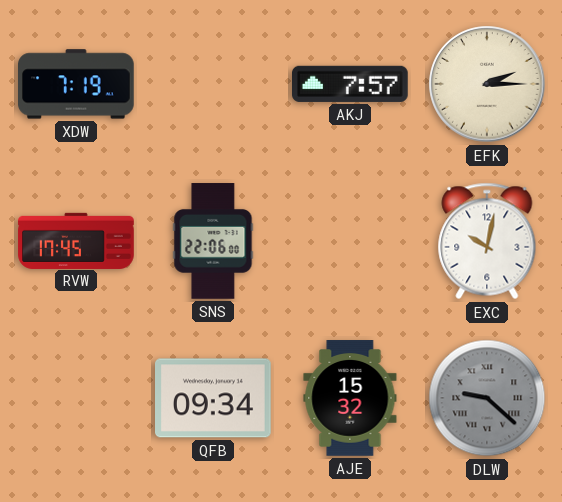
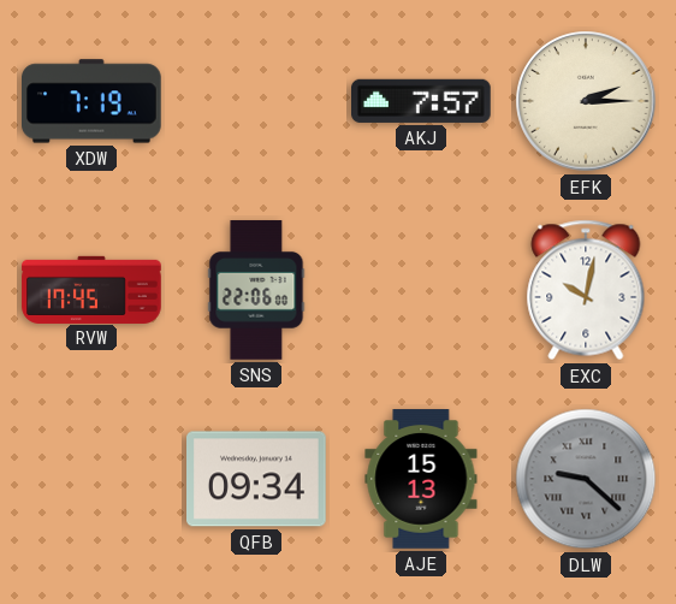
AJE: 15:32 -> 15:13 (421, 479)
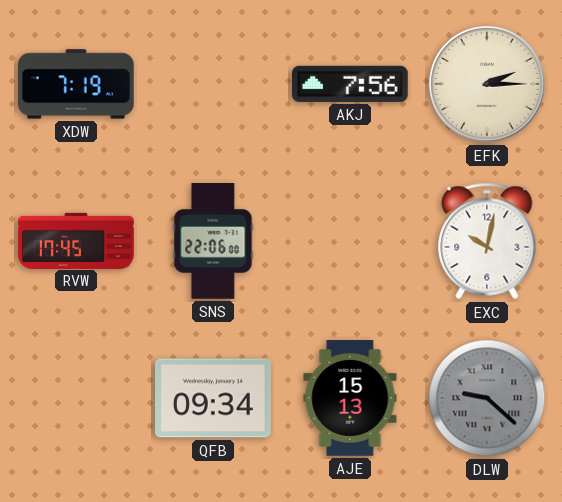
AKJ: 7:57 -> 7:56 (351, 84)
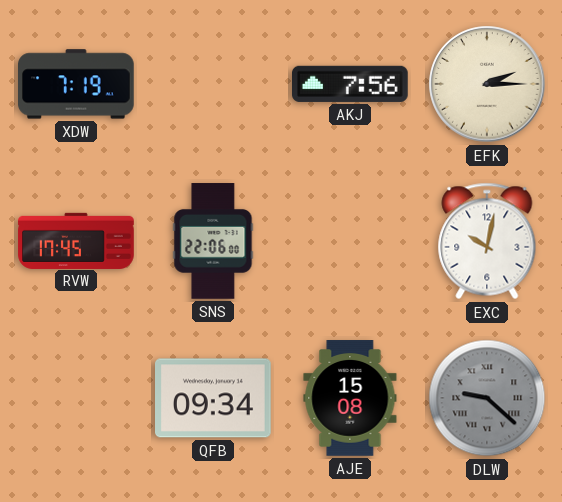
AJE: 15:13 -> 15:08 (350, 398)
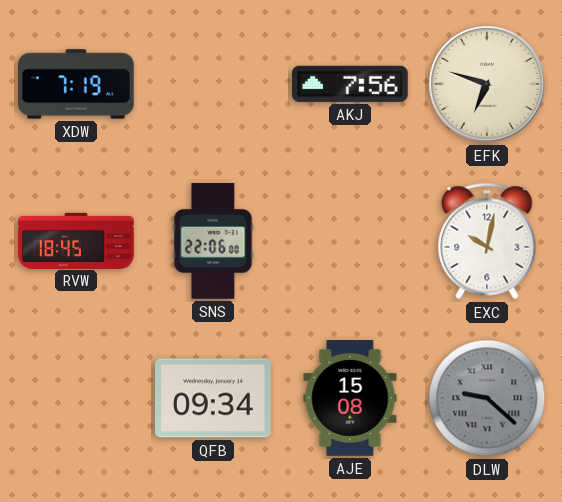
EFK: 2:15 -> 6:48 (487, 84)
RVW: 17:45 -> 18:45 (76, 240)
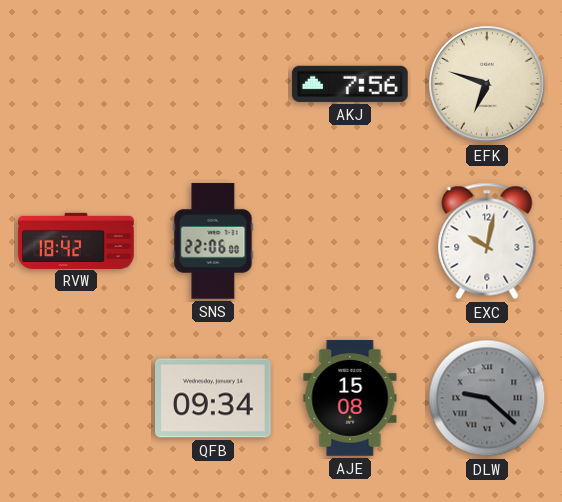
XDW: 7:19 -> none (77, 84)
RVW: 18:45 -> 18:42 (76, 240)
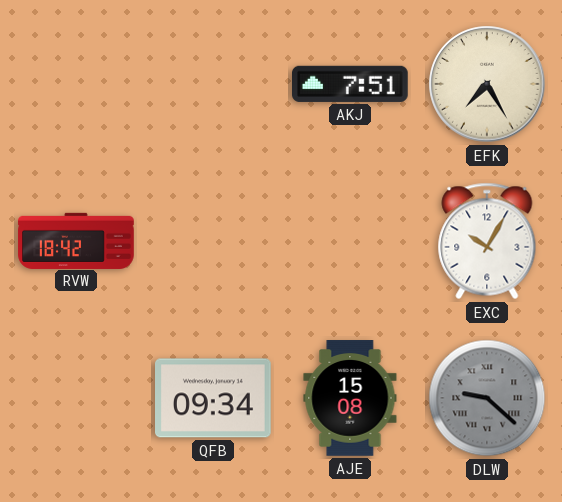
AKJ: 7:56 -> 7:51 (351, 84)
EFK: 6:48 -> 7:25 (487, 84)
SNS: 22:06 -> none (213, 241)
EXC: 10:02 -> 10:05 (487, 241)
